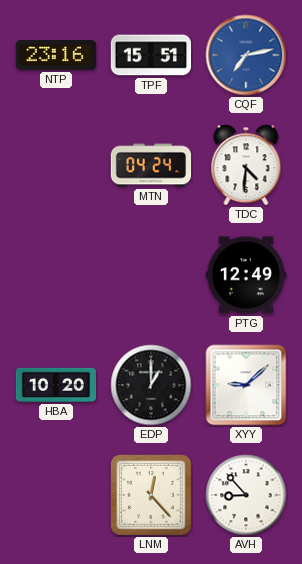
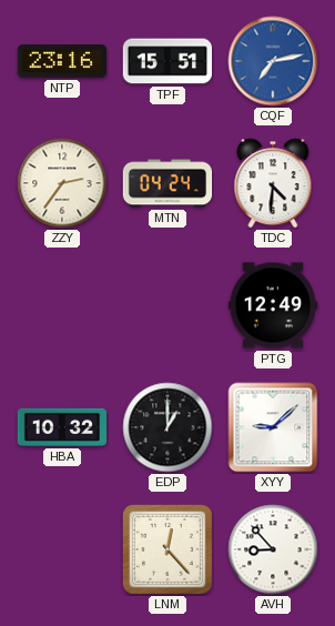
ZZY: none -> 2:36 (62, 183)
HBA: 10:20 -> 10:32 (61, 427)
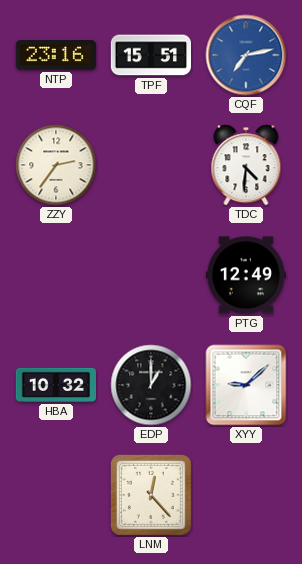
MTN: 04:24 -> none (167, 183)
AVH: 8:53 -> none (273, 549)
